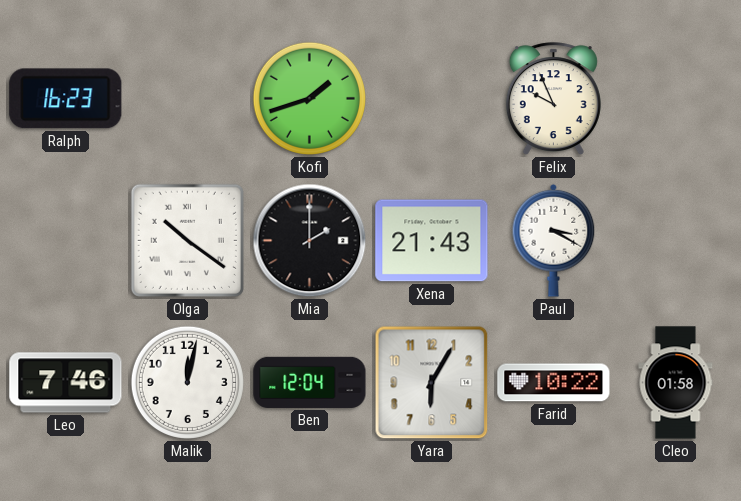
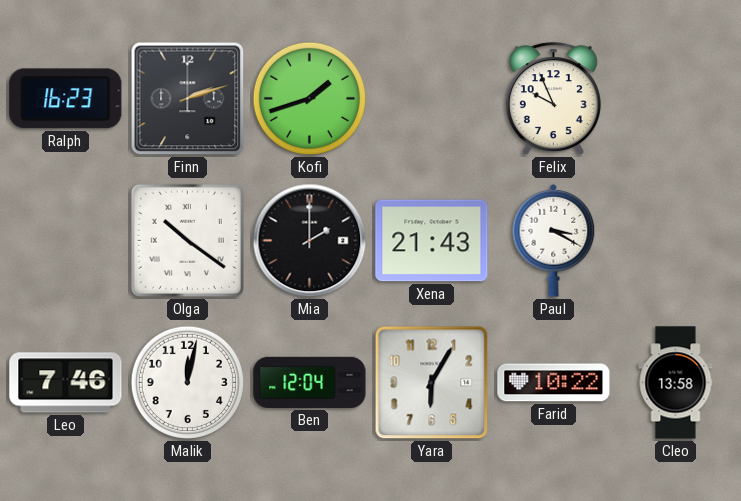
Finn: none -> 2:12 (188, 99)
Cleo: 01:58 -> 13:58 (676, 383)
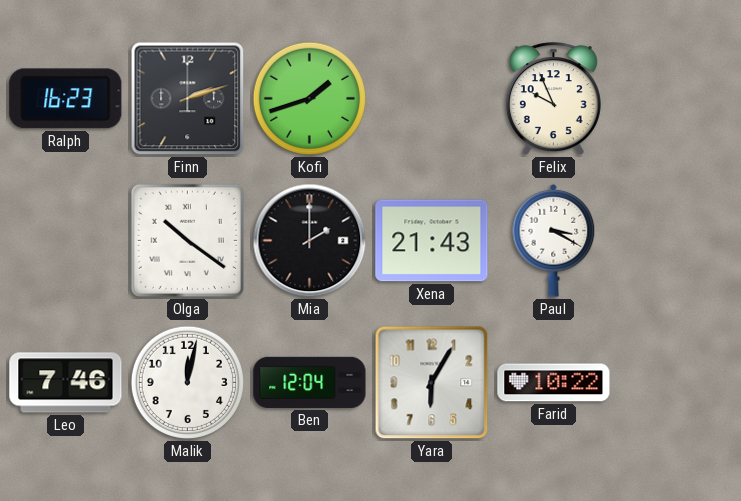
Cleo: 13:58 -> none (676, 383)
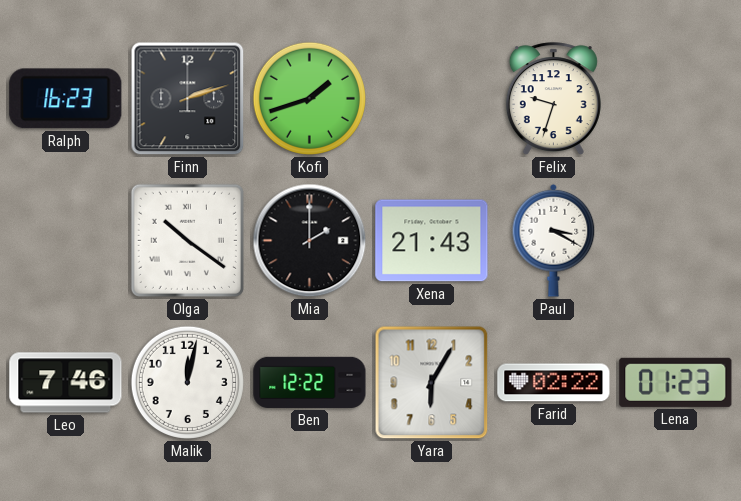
Felix: 9:56 -> 9:33 (553, 99)
Ben: 12:04 -> 12:22 (310, 382)
Farid: 10:22 -> 02:22 (554, 383)
Lena: none -> 01:23 (676, 382)
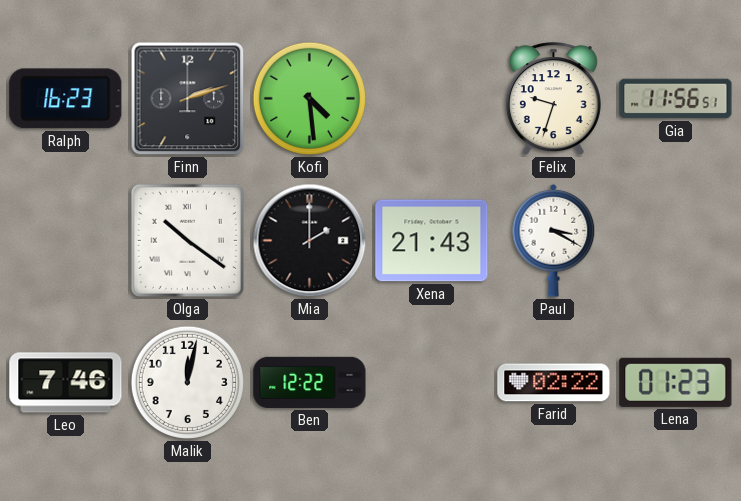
Kofi: 1:42 -> 4:29 (309, 98)
Gia: none -> 11:56 (676, 99)
Yara: 6:05 -> none (432, 383)
